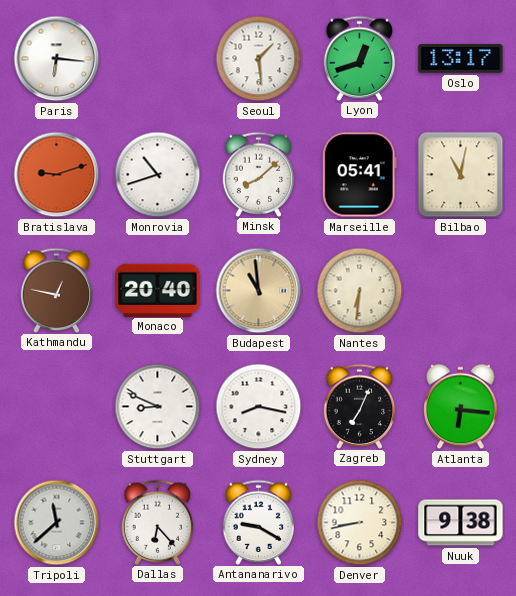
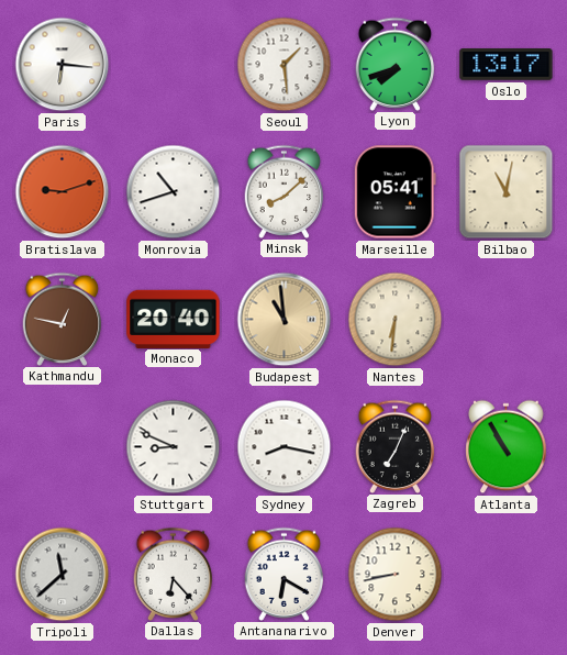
Lyon: 12:42 -> 7:42 (396, 64)
Atlanta: 6:16 -> 10:55 (507, 447)
Antananarivo: 9:20 -> 6:20 (285, 574)
Nuuk: 9:38 -> none (461, 523)
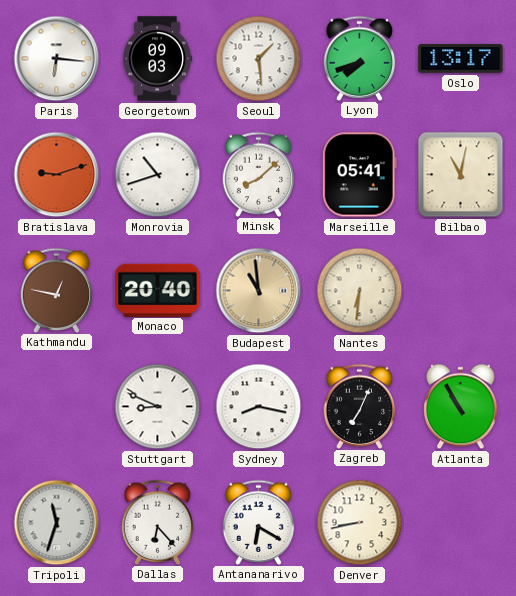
Georgetown: none -> 09:03 (157, 59)
Tripoli: 11:38 -> 11:33 (57, 523)
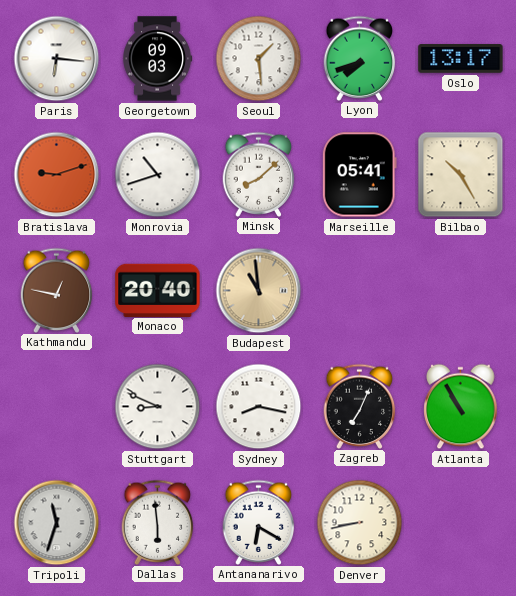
Bilbao: 11:02 -> 10:25 (461, 175)
Nantes: 6:31 -> none (360, 291)
Dallas: 6:23 -> 5:59 (158, 522)
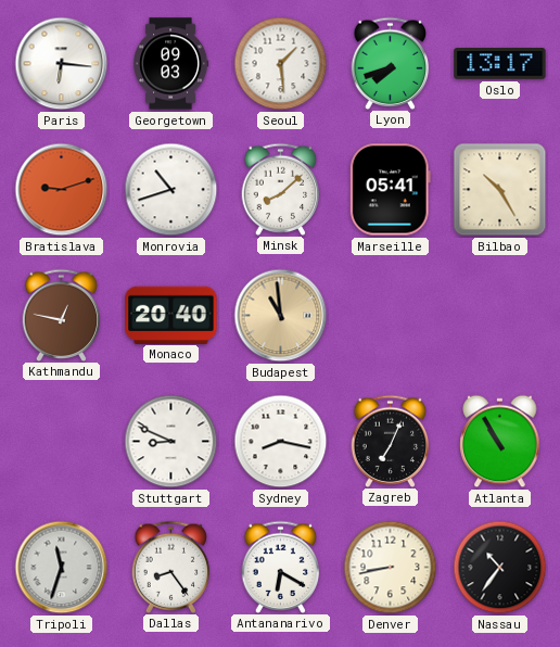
Dallas: 5:59 -> 8:24 (171, 567)
Nassau: none -> 10:36 (500, 568)
